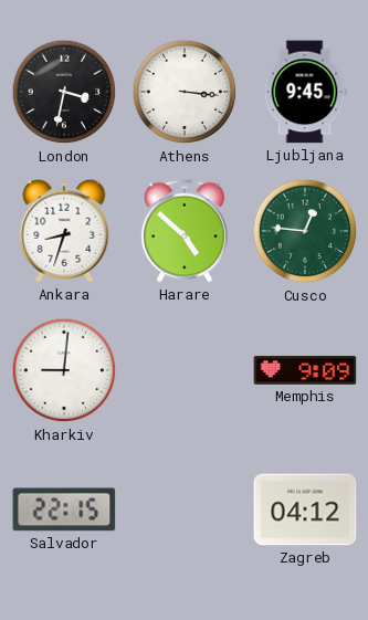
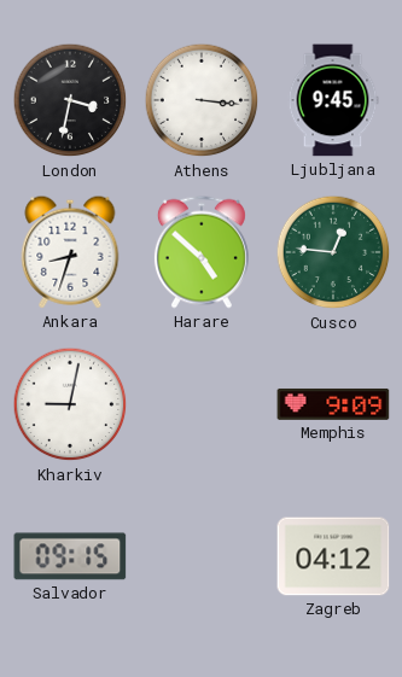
Kharkiv: 9:01 -> 9:02 (70, 404)
Salvador: 22:15 -> 09:15 (70, 556)
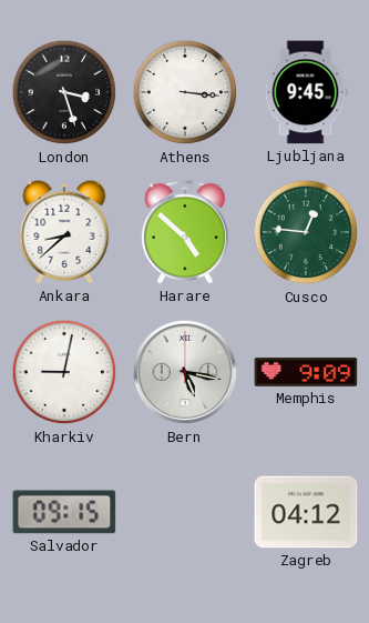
London: 3:32 -> 3:27 (64, 92)
Ankara: 8:33 -> 8:38 (64, 232)
Bern: none -> 5:17 (185, 372)
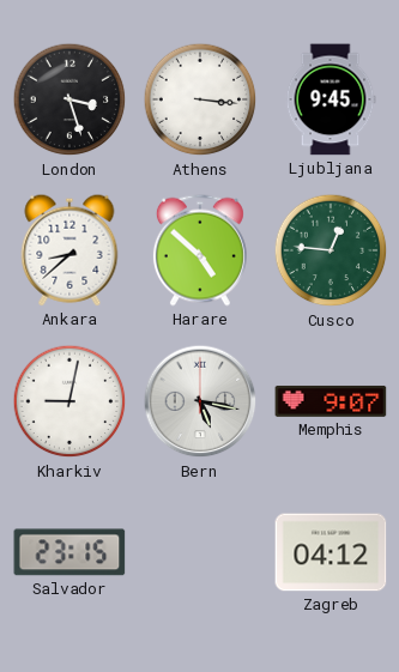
Memphis: 9:09 -> 9:07 (331, 401)
Salvador: 09:15 -> 23:15 (69, 552)
